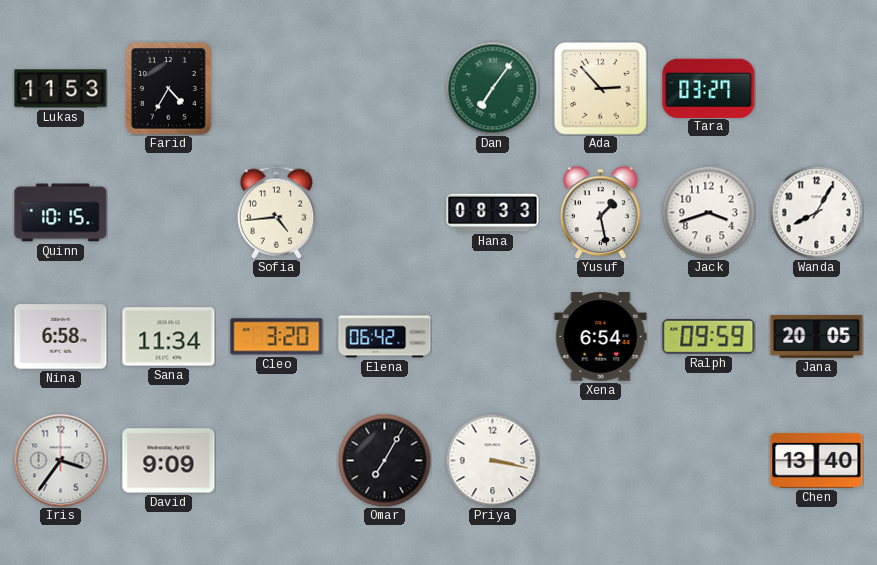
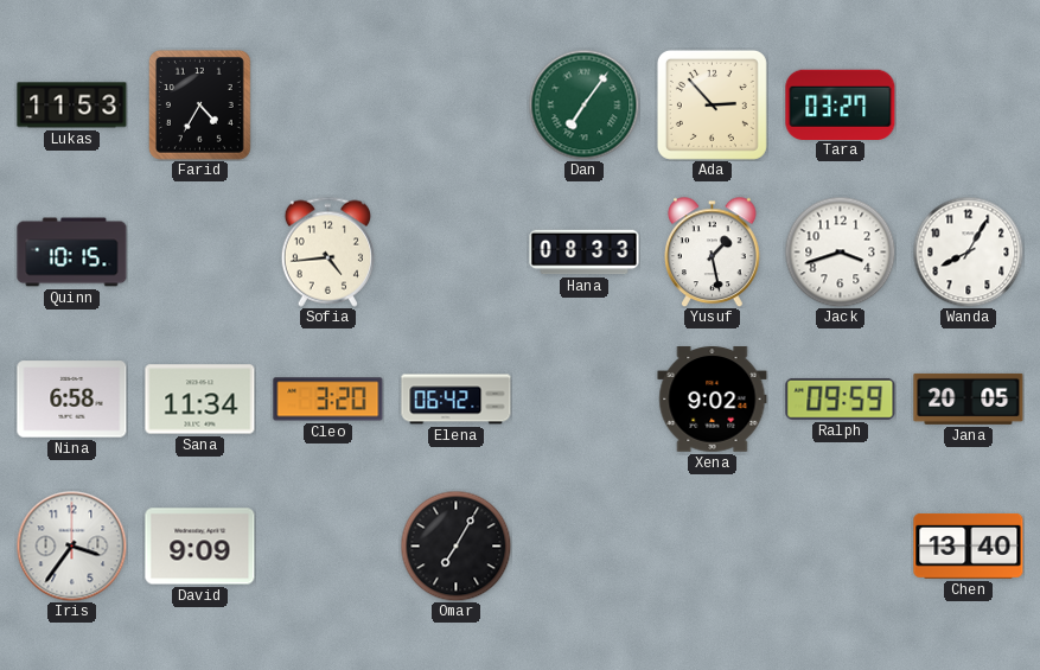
Xena: 6:54 -> 9:02 (713, 400)
Priya: 3:17 -> none (492, 460)
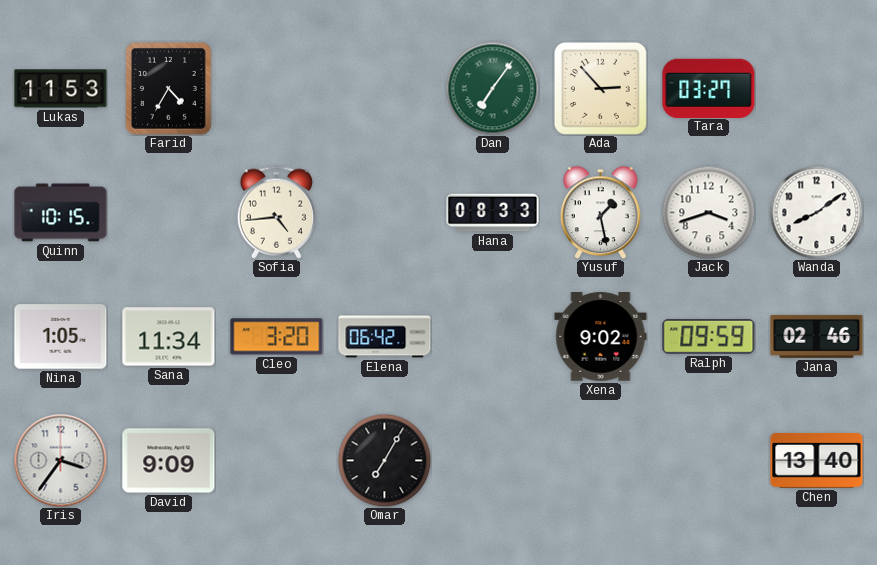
Wanda: 8:05 -> 8:09 (816, 212)
Nina: 6:58 -> 1:05 (61, 337)
Jana: 20:05 -> 02:46 (817, 336)
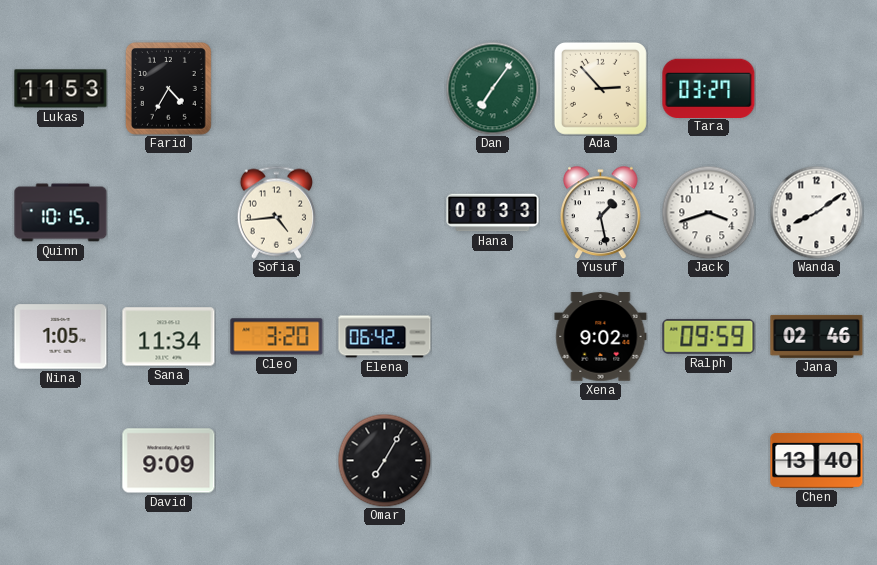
Iris: 3:36 -> none (60, 460)
